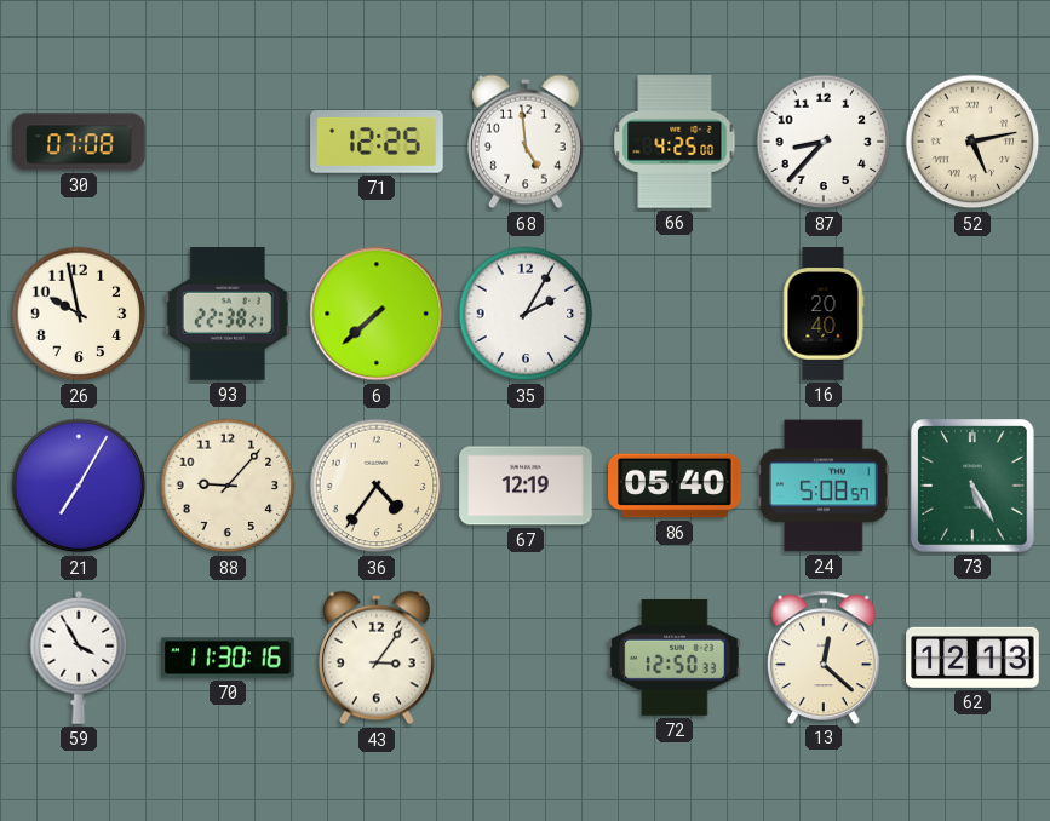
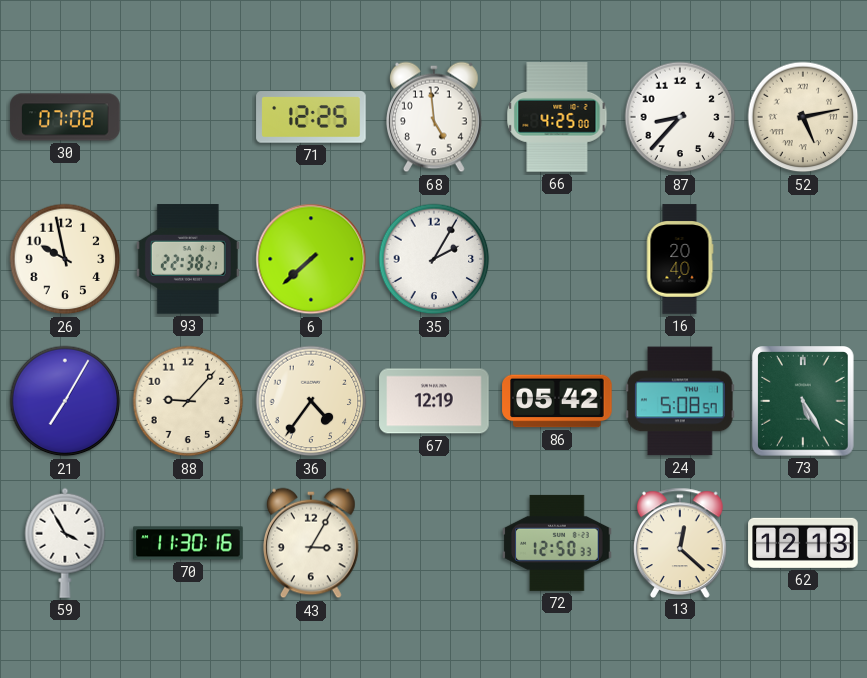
86: 05:40 -> 05:42 (557, 401)
43: 3:06 -> 3:05 (312, 543)
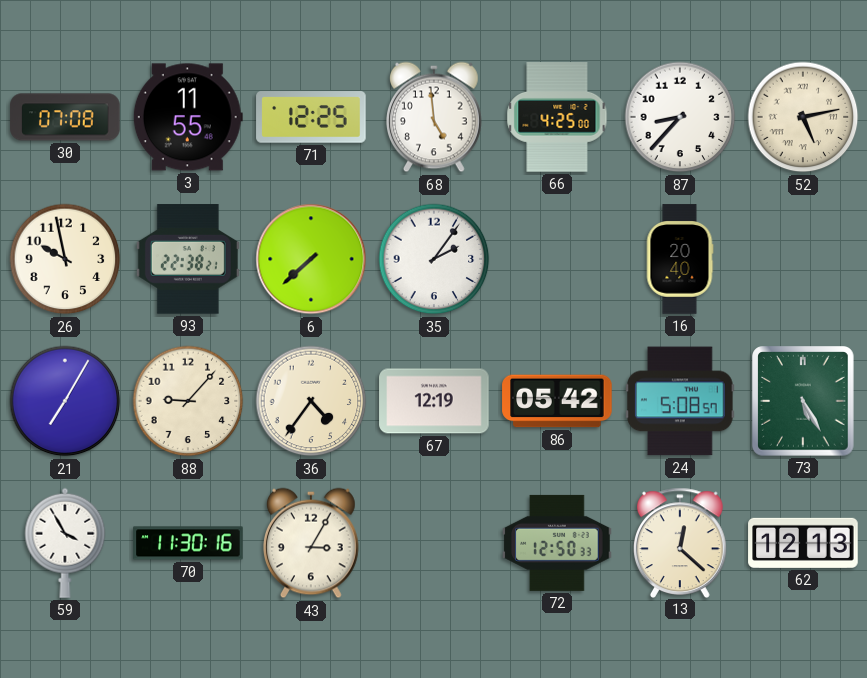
3: none -> 11:55 (188, 117)
35: 2:05 -> 2:06 (434, 259)
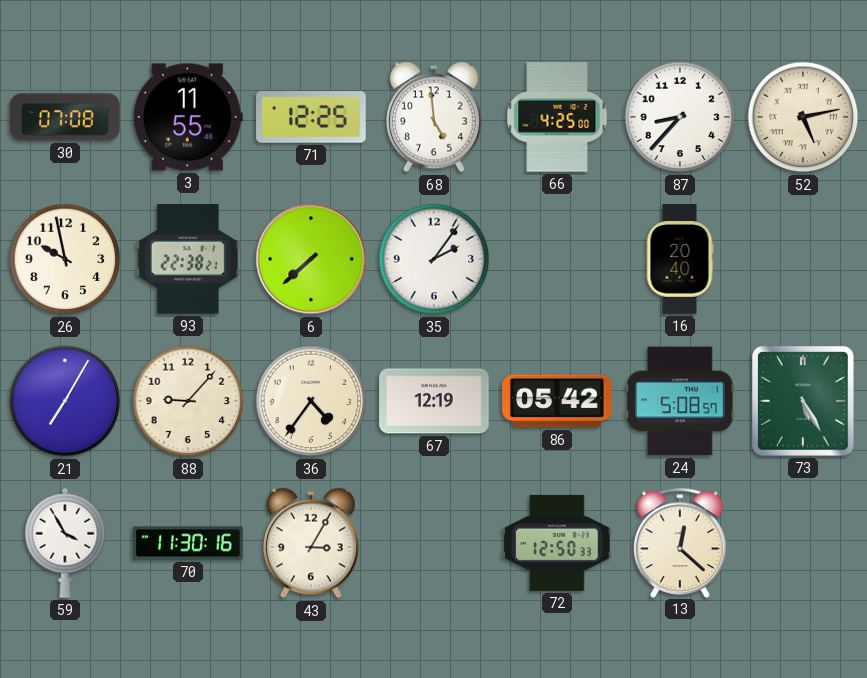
62: 12:13 -> none (803, 543)
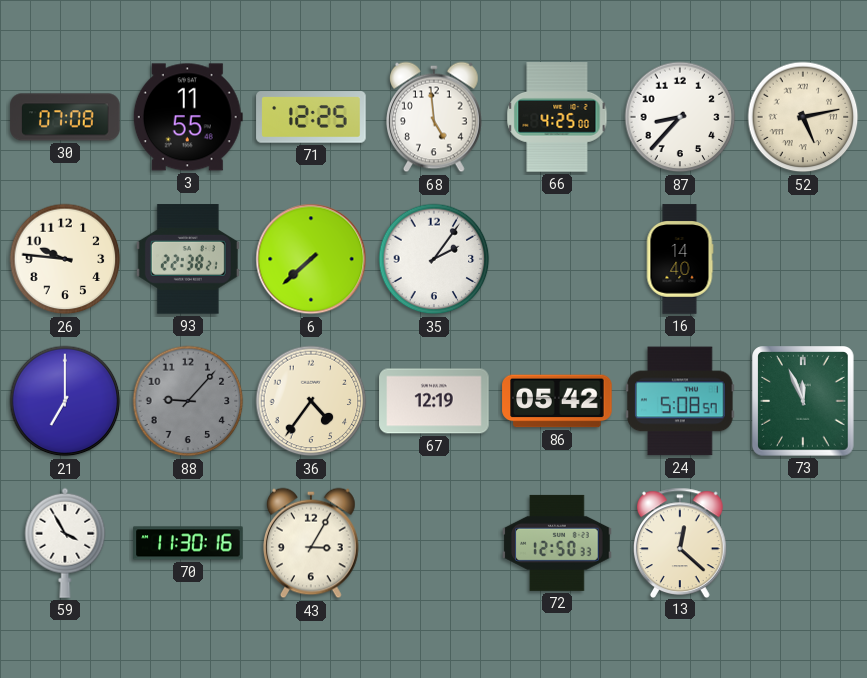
26: 9:58 -> 9:46 (65, 259)
16: 20:40 -> 14:40 (680, 259)
21: 7:05 -> 7:00 (65, 401)
88 dial: cream -> grey (188, 401)
73: 5:25 -> 11:56 (804, 401)
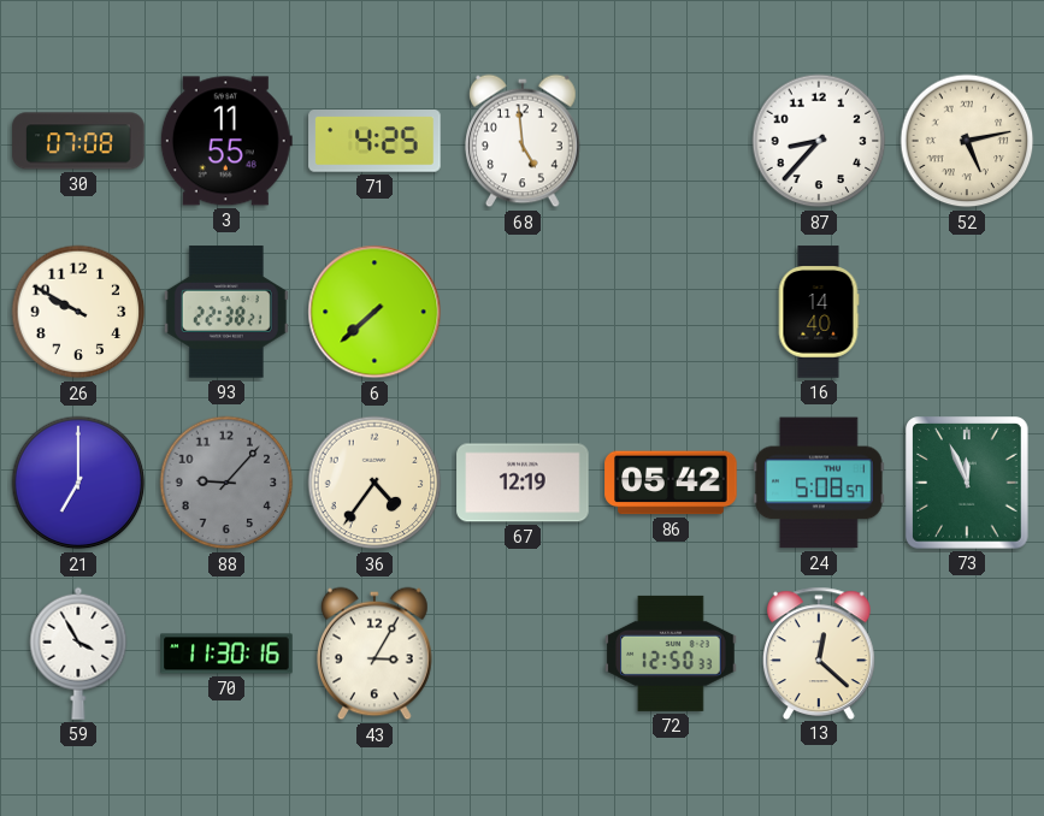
71: 12:25 -> 4:25 (374, 141)
66: 4:25 -> none (557, 117)
26: 9:46 -> 9:50 (78, 312)
35: 2:06 -> none (434, 259)
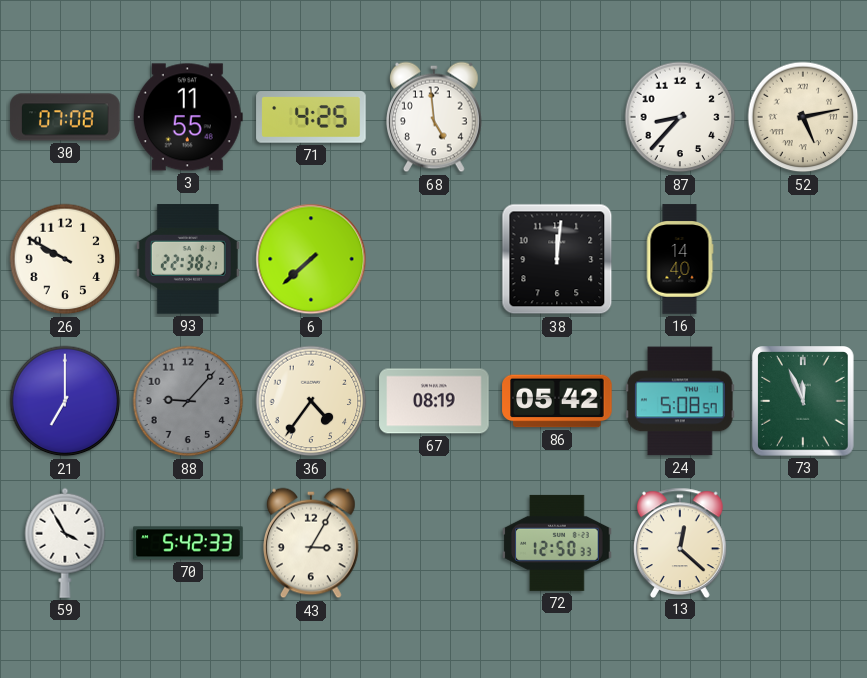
38: none -> 12:01 (557, 259)
67: 12:19 -> 08:19 (434, 401)
70: 11:30 -> 5:42 (188, 543)
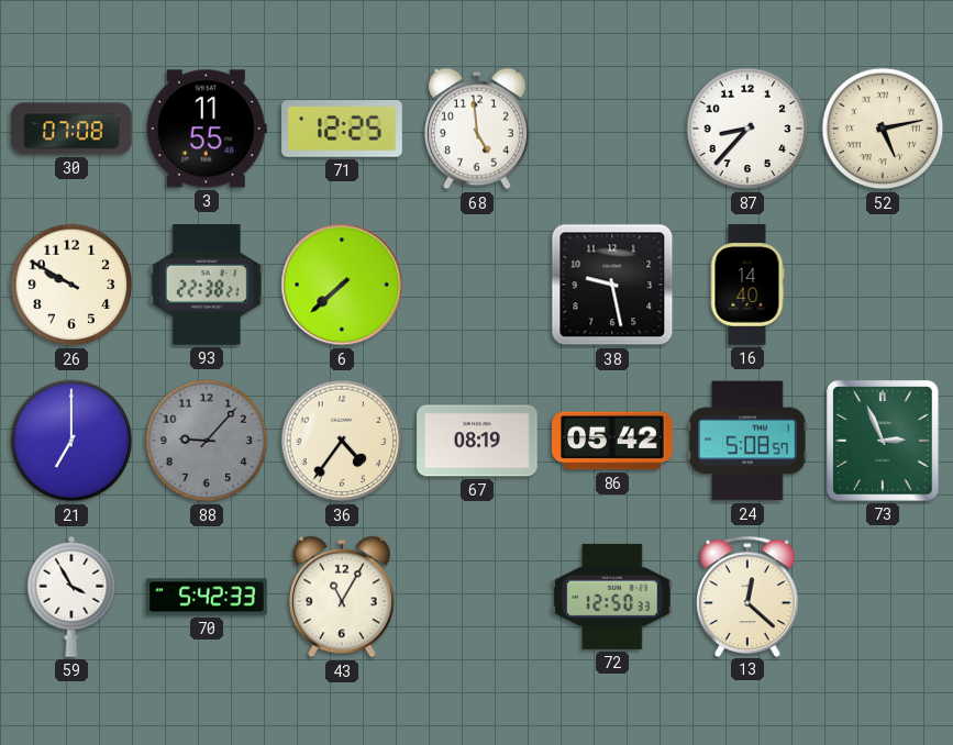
71: 4:25 -> 12:25 (342, 129)
38: 12:01 -> 9:28 (612, 285)
73: 11:56 -> 2:56 (884, 441)
43: 3:05 -> 11:05 (343, 597)
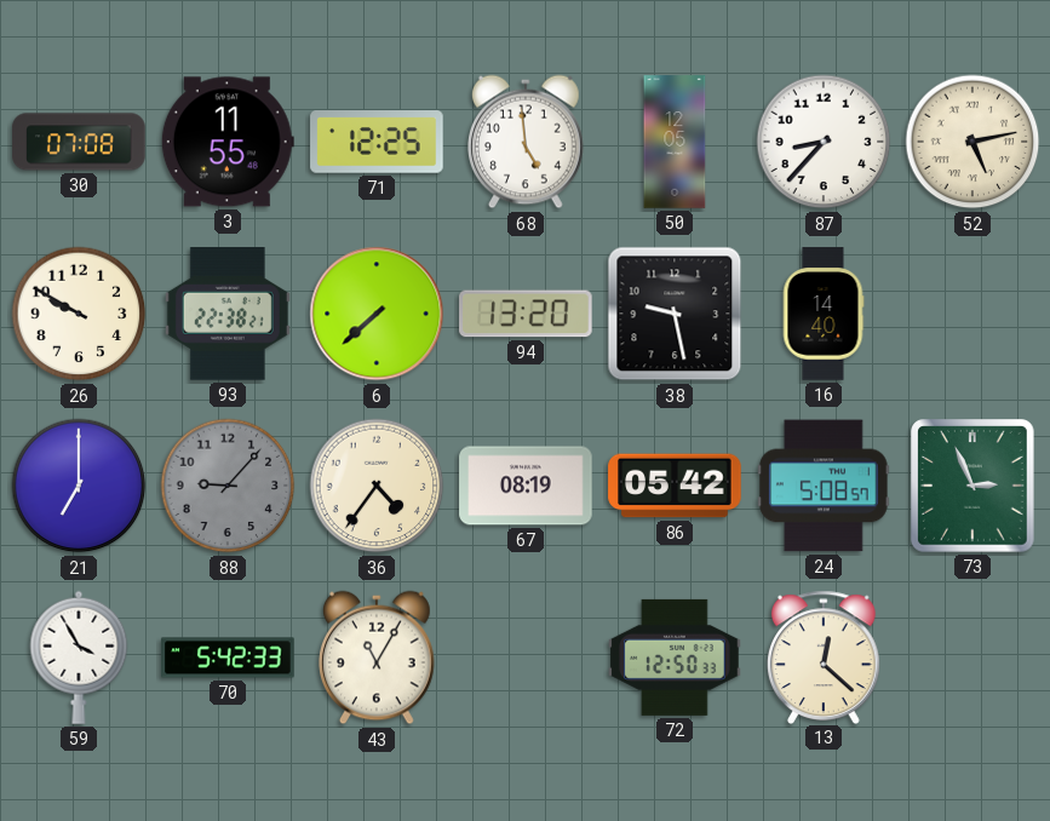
50: none -> 12:05 (675, 142)
94: none -> 13:20 (526, 314)
